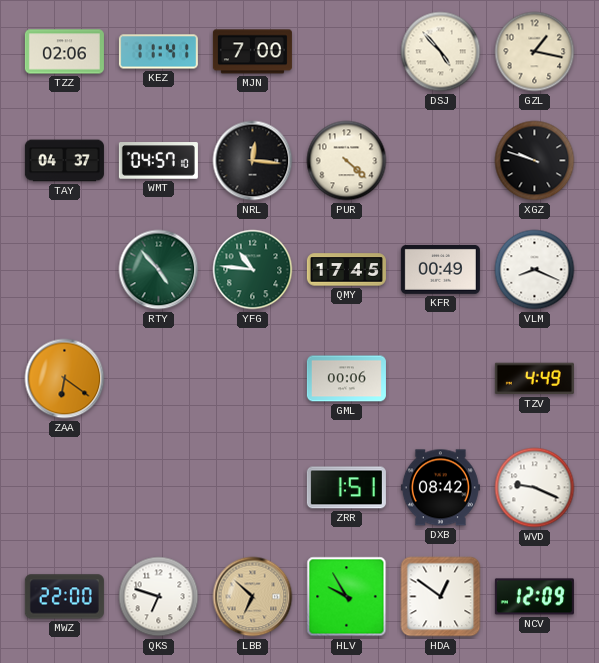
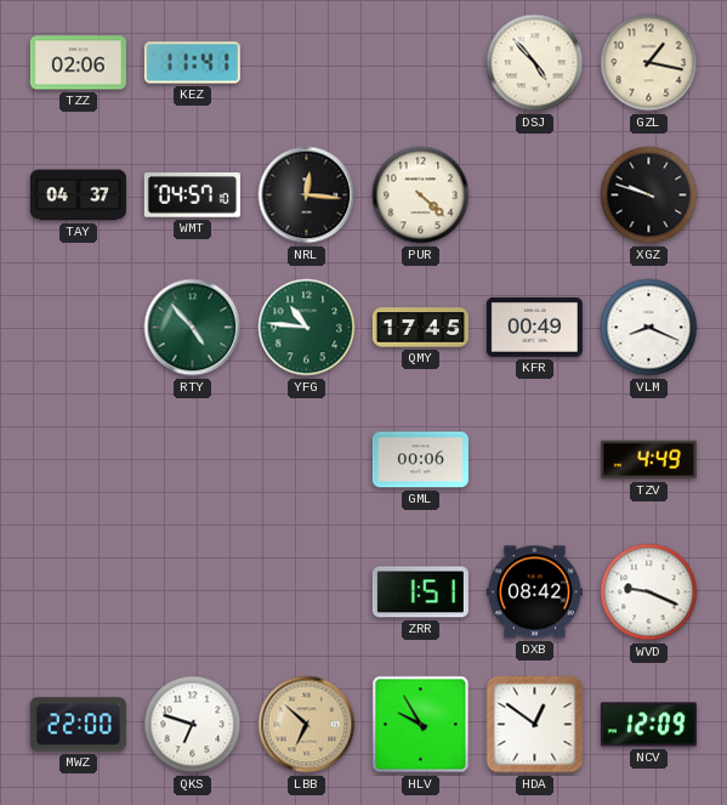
MJN: 7:00 -> none (252, 52)
ZAA: 6:21 -> none (65, 379)
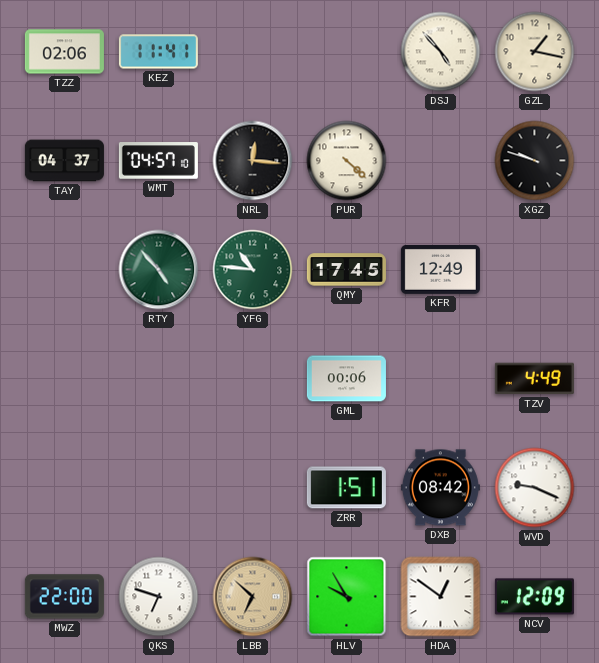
KFR: 00:49 -> 12:49 (440, 269)
VLM: 8:19 -> none (649, 328)
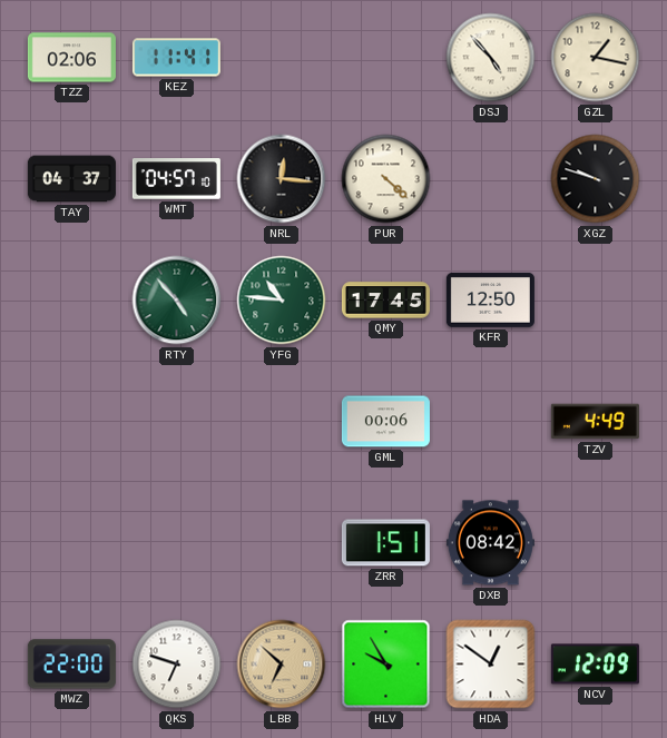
KFR: 12:49 -> 12:50 (490, 299)
WVD: 9:19 -> none (535, 488)
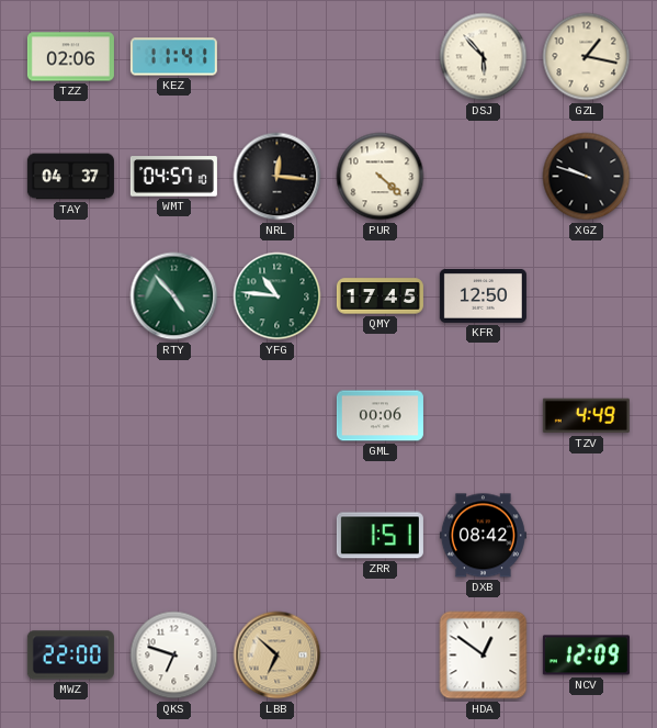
DSJ: 4:53 -> 5:53 (484, 57)
HLV: 9:55 -> none (386, 665)
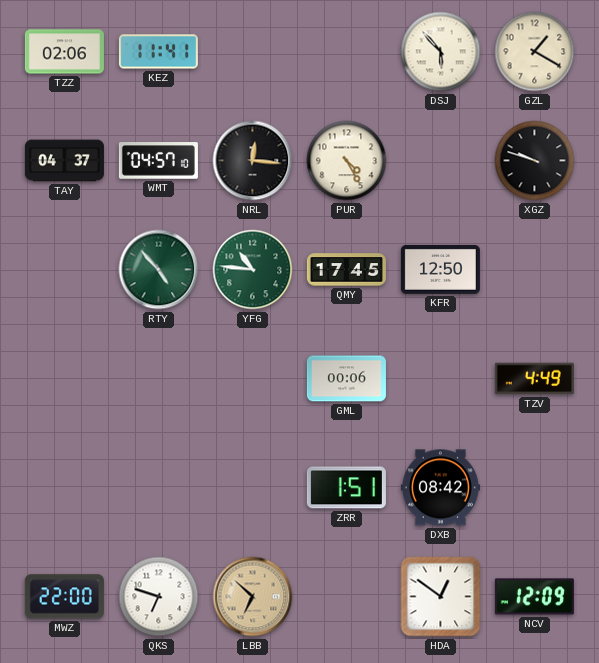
GZL: 1:17 -> 1:20 (535, 52)
PUR: 4:22 -> 4:25 (347, 161)
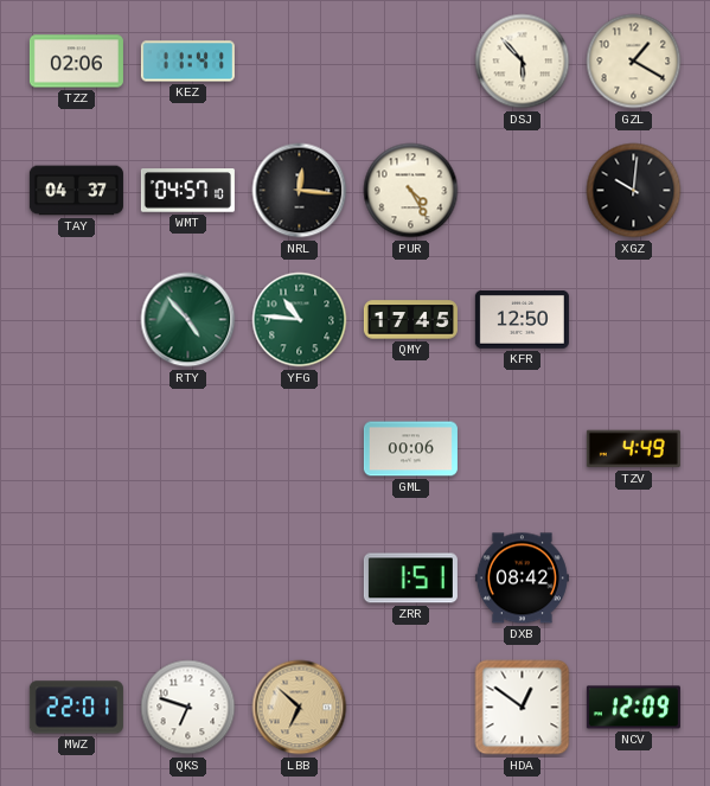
XGZ: 9:48 -> 10:01 (634, 191)
MWZ: 22:00 -> 22:01 (76, 708)
